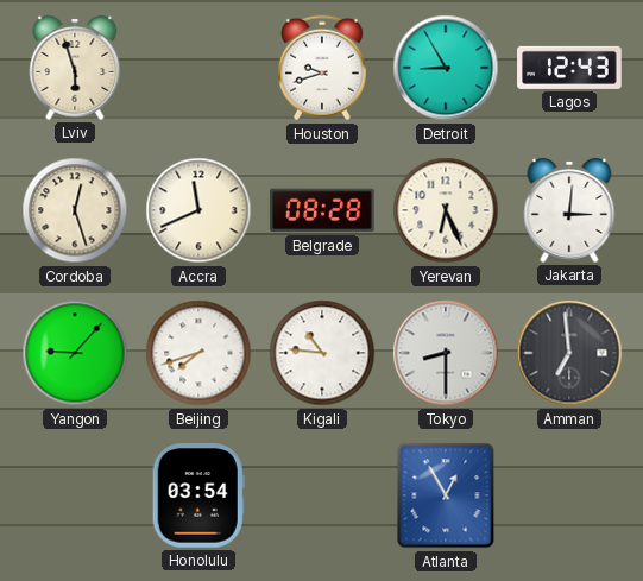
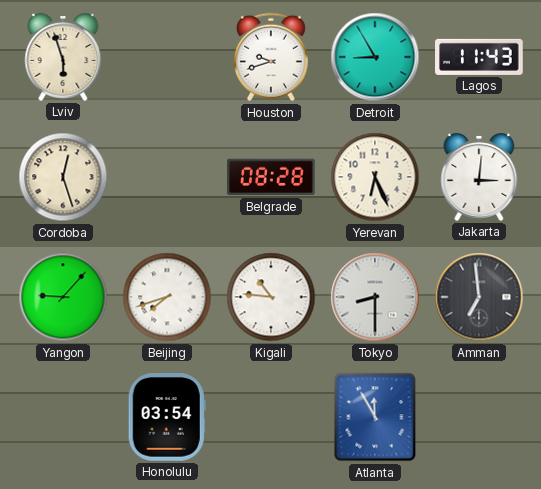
Lagos: 12:43 -> 11:43 (479, 57)
Accra: 11:41 -> none (198, 210)
Atlanta: 12:55 -> 11:55 (375, 417)
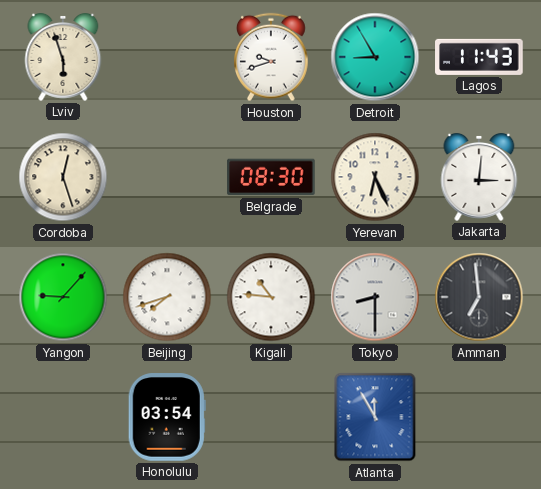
Belgrade: 08:28 -> 08:30 (271, 177)
